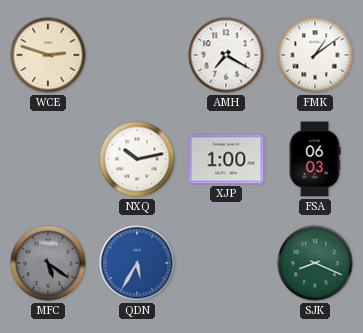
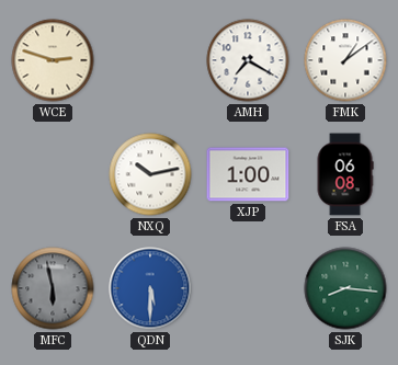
FSA: 06:03 -> 06:08 (345, 174)
MFC: 5:21 -> 5:58 (53, 288)
QDN: 5:35 -> 5:30 (150, 288)
SJK: 8:19 -> 8:16 (345, 288)
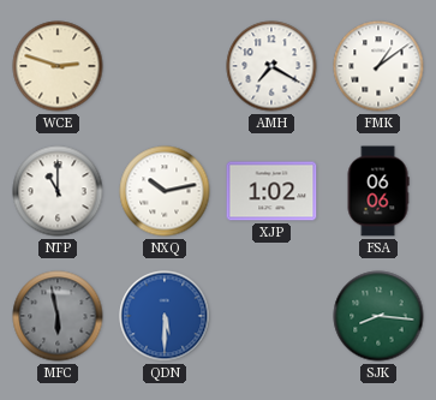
NTP: none -> 11:00 (58, 191)
XJP: 1:00 -> 1:02 (271, 191)
FSA: 06:08 -> 06:06 (378, 191)
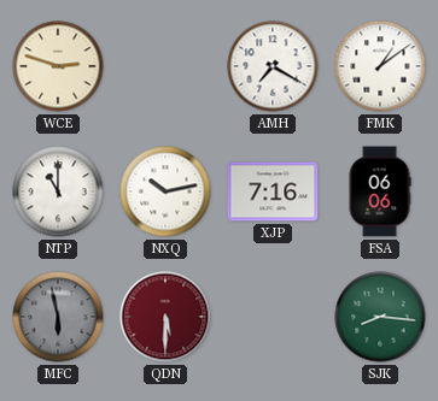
XJP: 1:02 -> 7:16 (273, 191)
QDN dial: blue -> burgundy (165, 317)
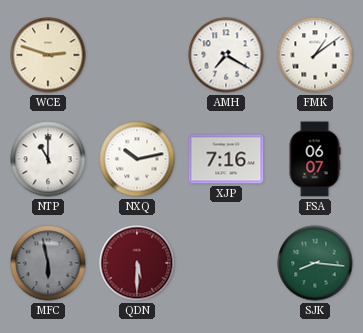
FSA: 06:06 -> 06:07 (315, 159)
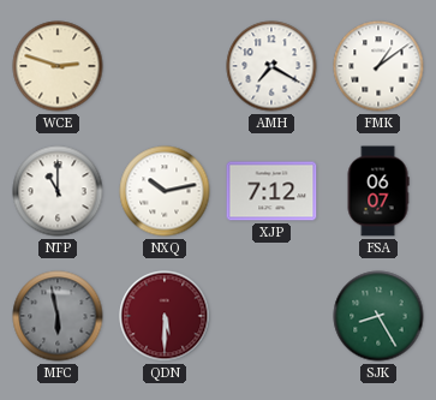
XJP: 7:16 -> 7:12 (271, 191)
SJK: 8:16 -> 8:25 (378, 316)
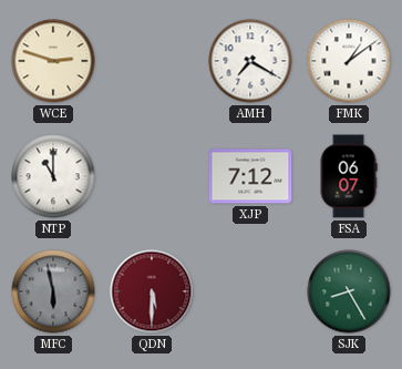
NXQ: 10:13 -> none (165, 191)
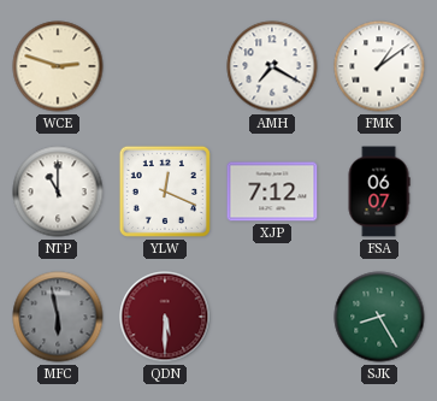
YLW: none -> 12:19 (165, 191)
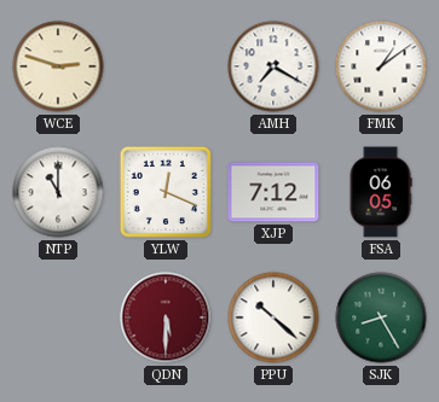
FSA: 06:07 -> 06:05 (381, 192)
MFC: 5:58 -> none (58, 317)
PPU: none -> 10:22 (273, 317)
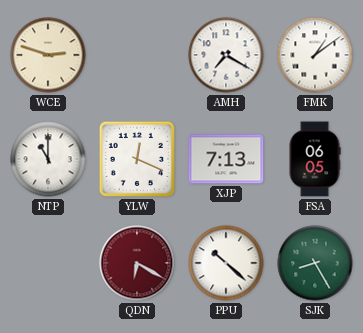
XJP: 7:12 -> 7:13 (226, 159)
QDN: 5:30 -> 6:20 (137, 263)
